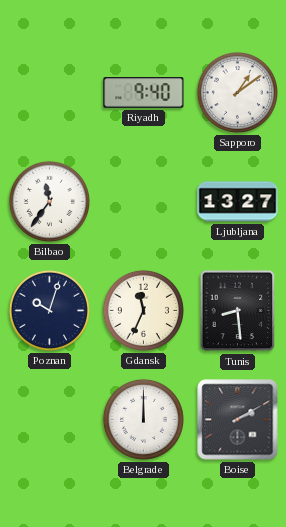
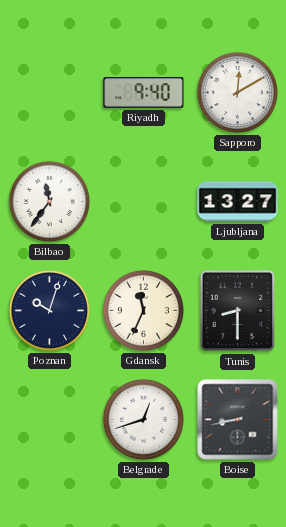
Sapporo: 1:09 -> 12:10 (237, 92)
Tunis: 8:29 -> 8:30 (238, 311)
Belgrade: 12:00 -> 12:42 (143, 419)
Boise: 2:10 -> 8:43 (238, 420)
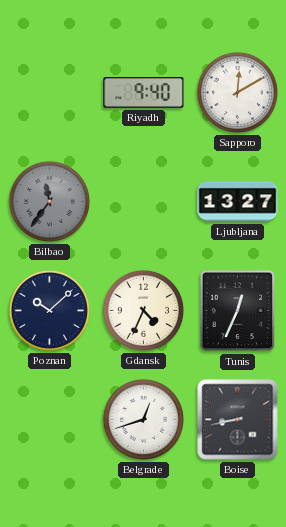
Bilbao dial: white -> grey (49, 201)
Poznan: 10:03 -> 10:08 (49, 310)
Gdansk: 11:34 -> 4:34 (143, 310)
Tunis: 8:30 -> 12:34 (238, 311)
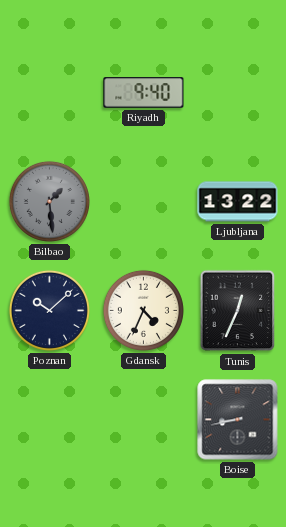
Sapporo: 12:10 -> none (237, 92)
Bilbao: 11:36 -> 1:29 (49, 201)
Ljubljana: 13:27 -> 13:22 (238, 202)
Belgrade: 12:42 -> none (143, 419)
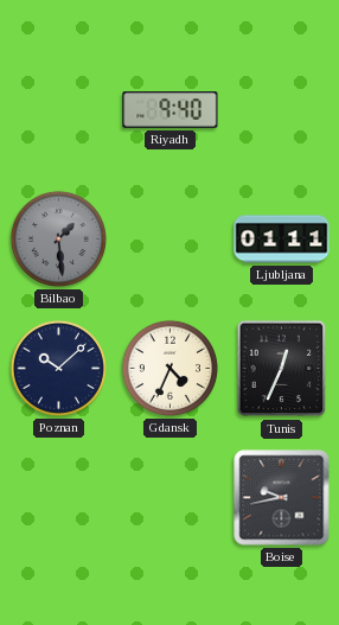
Ljubljana: 13:22 -> 01:11 (282, 240)
Boise: 8:43 -> 9:43 (282, 498)
